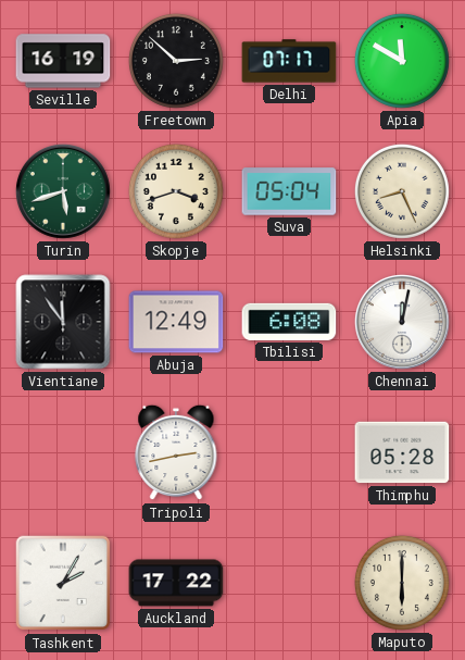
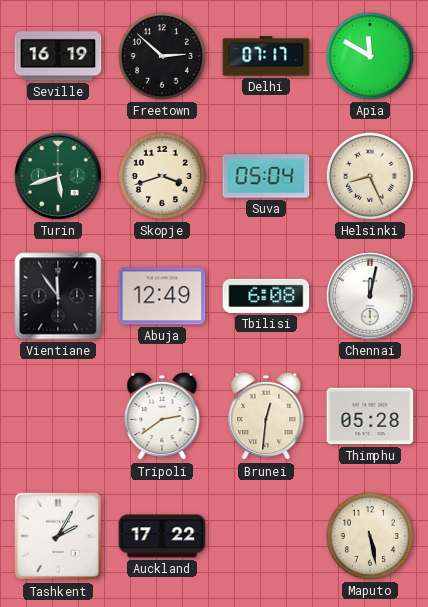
Tripoli: 2:43 -> 2:39 (162, 416)
Brunei: none -> 12:31 (266, 416)
Maputo: 6:00 -> 5:28 (370, 536)
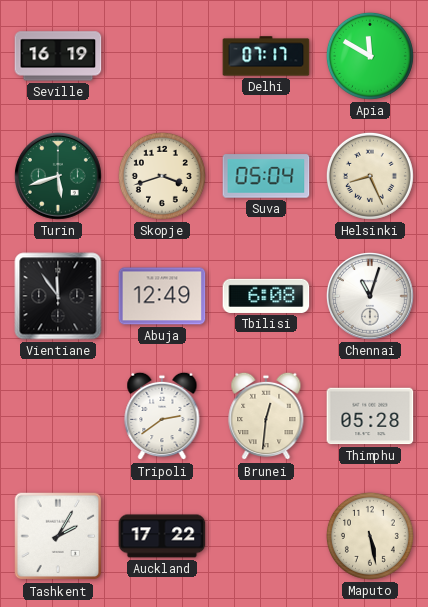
Freetown: 2:52 -> none (162, 56)
Chennai: 12:02 -> 11:03 (370, 296)
